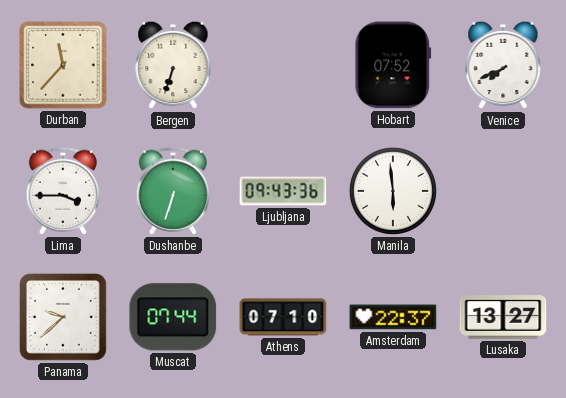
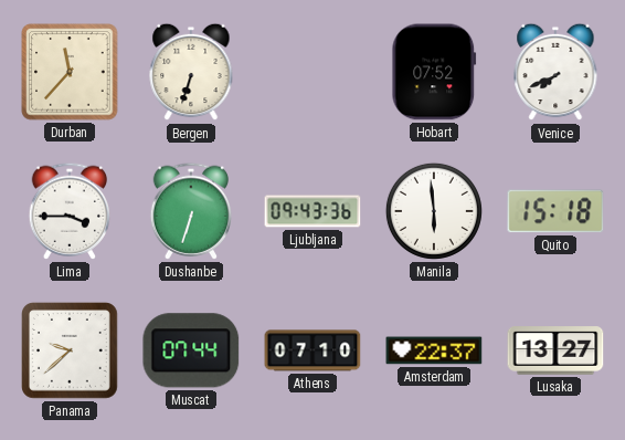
Quito: none -> 15:18 (555, 211)
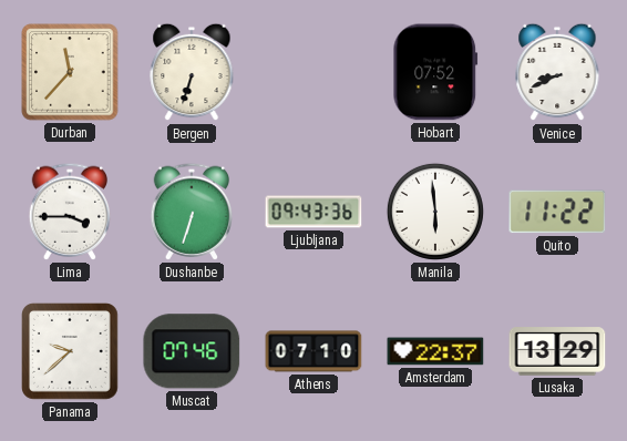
Venice: 7:41 -> 8:41 (557, 72)
Quito: 15:18 -> 11:22 (557, 212)
Muscat: 07:44 -> 07:46 (192, 351)
Lusaka: 13:27 -> 13:29 (557, 351)
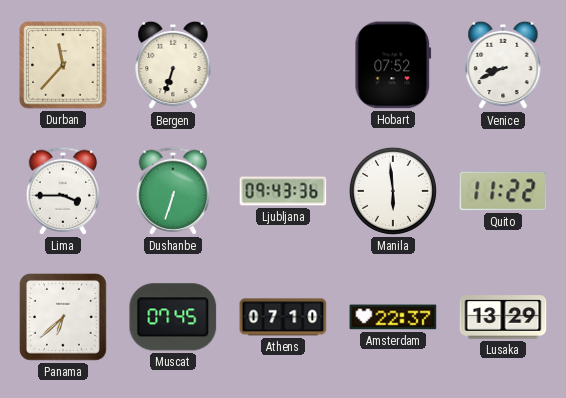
Panama: 9:38 -> 6:38 (64, 318)
Muscat: 07:46 -> 07:45 (173, 317)
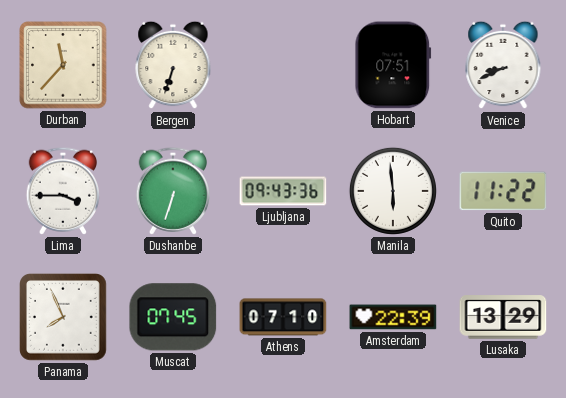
Hobart: 07:52 -> 07:51 (393, 65)
Panama: 6:38 -> 7:56 (64, 318)
Amsterdam: 22:37 -> 22:39 (393, 317)
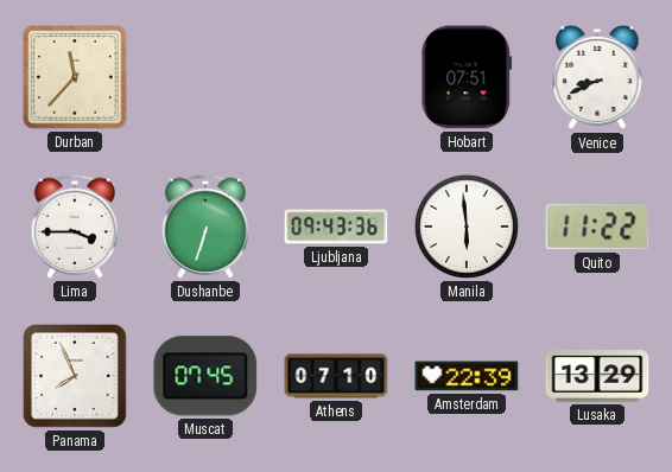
Bergen: 6:33 -> none (173, 65)
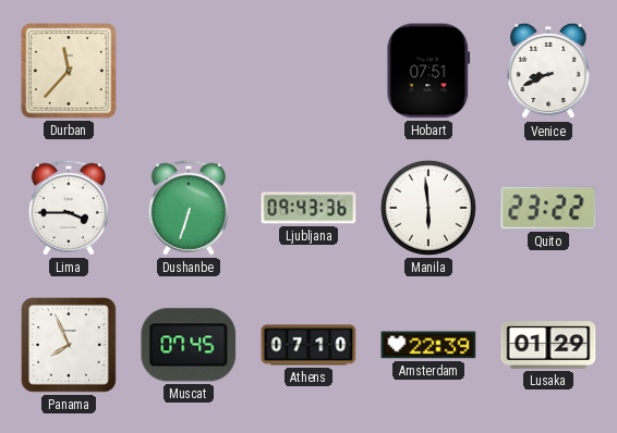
Quito: 11:22 -> 23:22 (548, 208)
Lusaka: 13:29 -> 01:29 (548, 345)
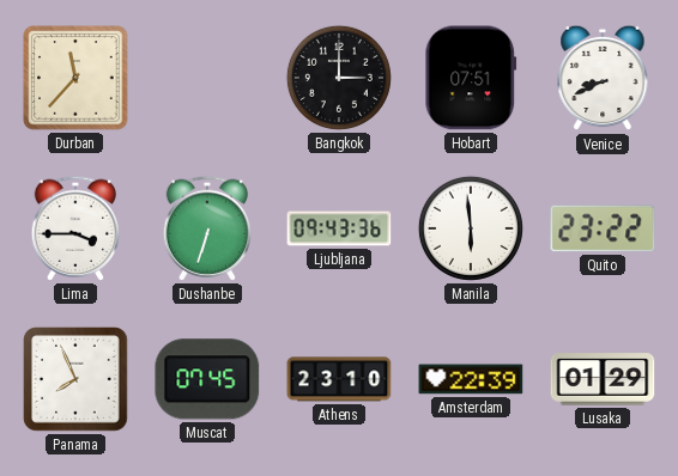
Bangkok: none -> 3:00 (339, 78)
Athens: 07:10 -> 23:10 (339, 379)
